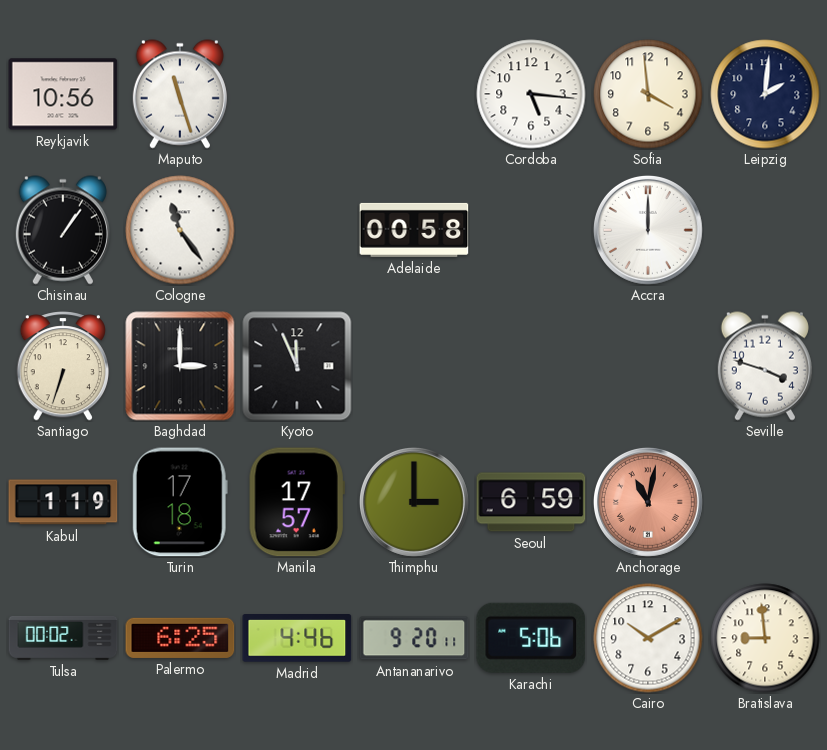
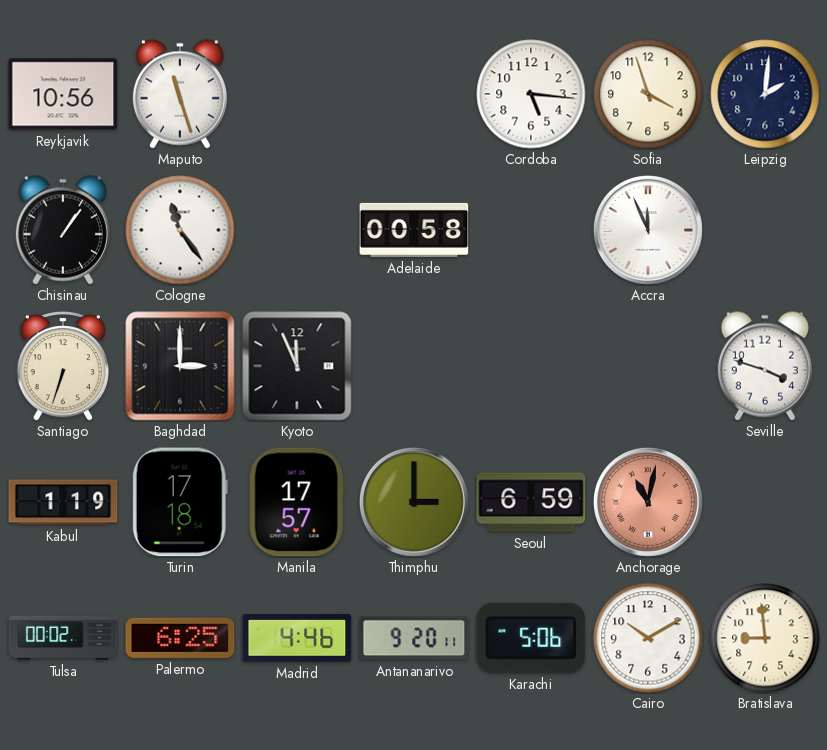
Sofia: 3:59 -> 3:57 (648, 94)
Accra: 12:00 -> 11:56 (648, 230)
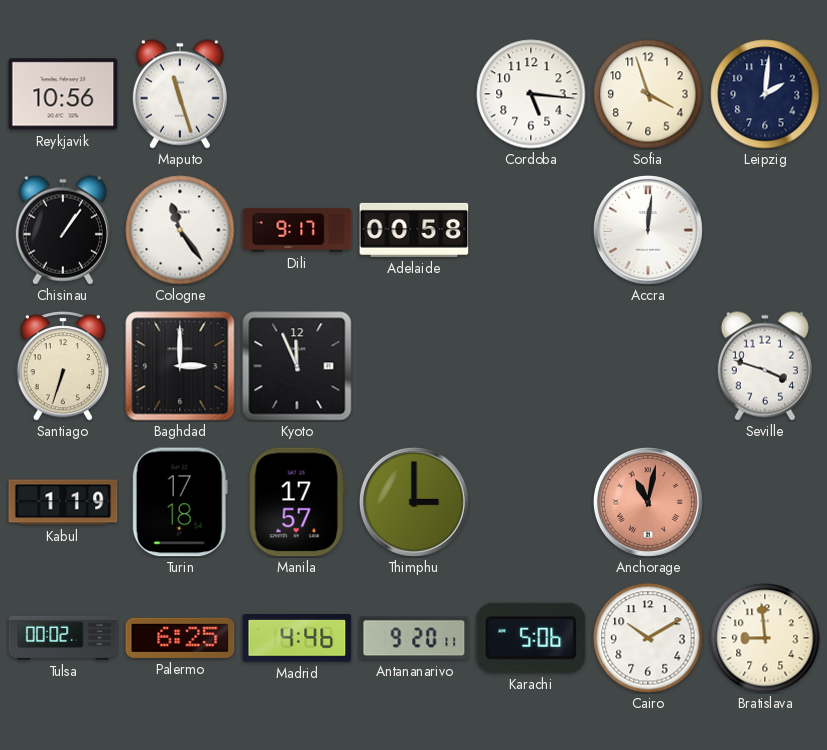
Dili: none -> 9:17 (297, 230)
Accra: 11:56 -> 12:01 (648, 230)
Seoul: 6:59 -> none (531, 502)
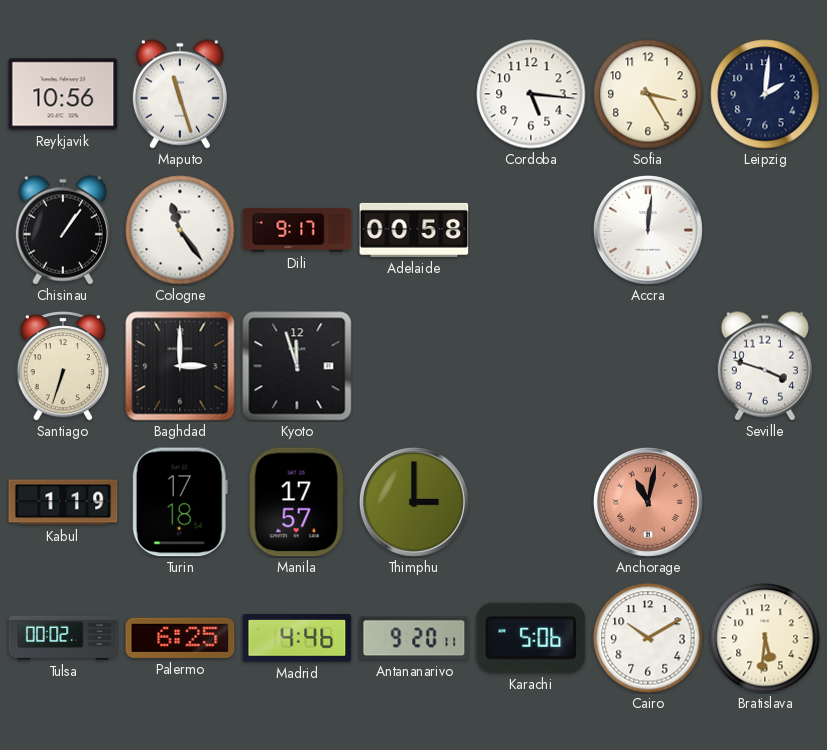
Sofia: 3:57 -> 3:25 (648, 94)
Kyoto: 11:56 -> 11:57 (297, 366)
Bratislava: 8:59 -> 5:31 (765, 638)
